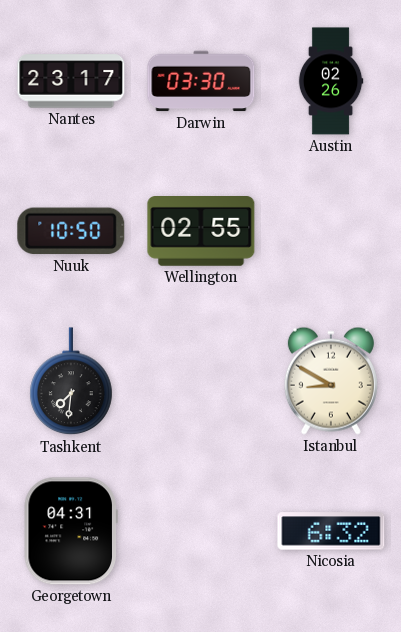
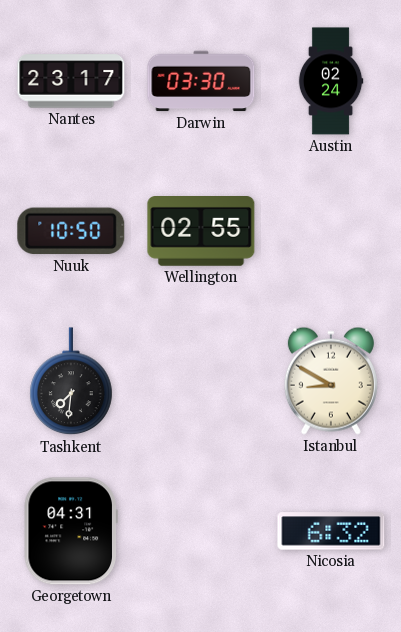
Austin: 02:26 -> 02:24 (331, 81)
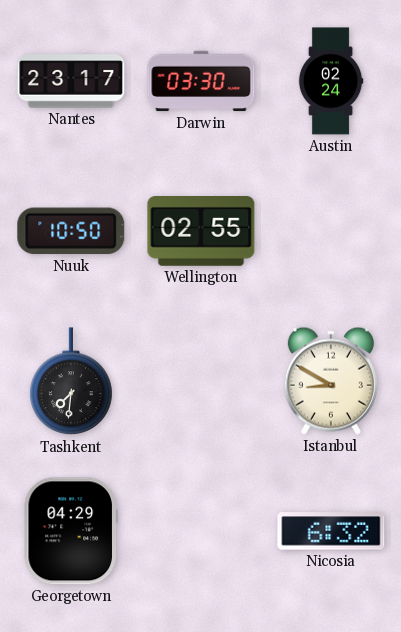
Georgetown: 04:31 -> 04:29 (71, 531)
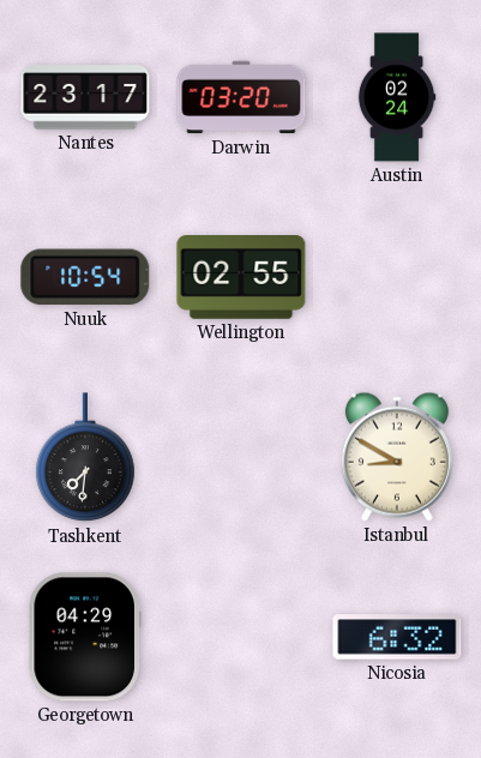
Darwin: 03:30 -> 03:20 (241, 97)
Nuuk: 10:50 -> 10:54 (85, 277)
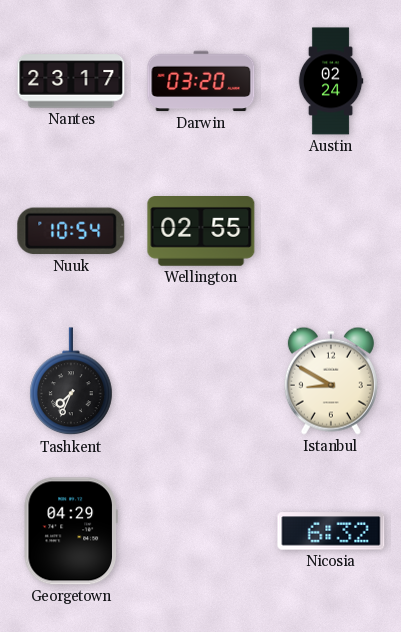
Tashkent: 7:31 -> 7:34 (71, 382)
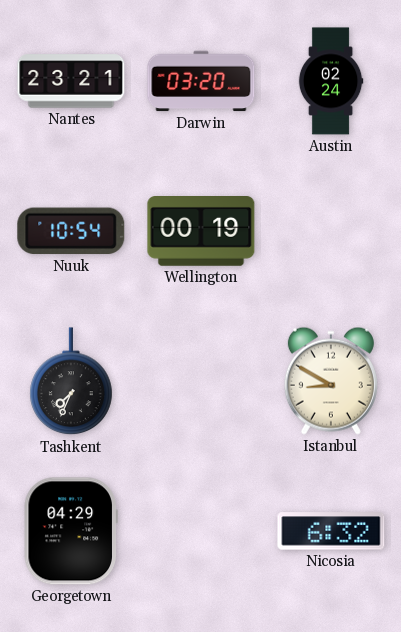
Nantes: 23:17 -> 23:21 (71, 81)
Wellington: 02:55 -> 00:19 (201, 232)
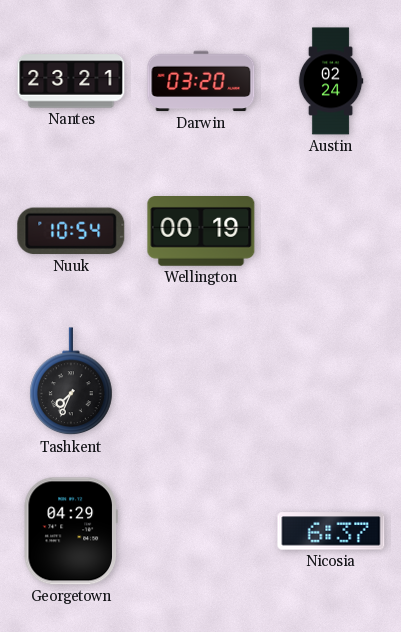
Istanbul: 8:50 -> none (331, 381)
Nicosia: 6:32 -> 6:37 (331, 531)
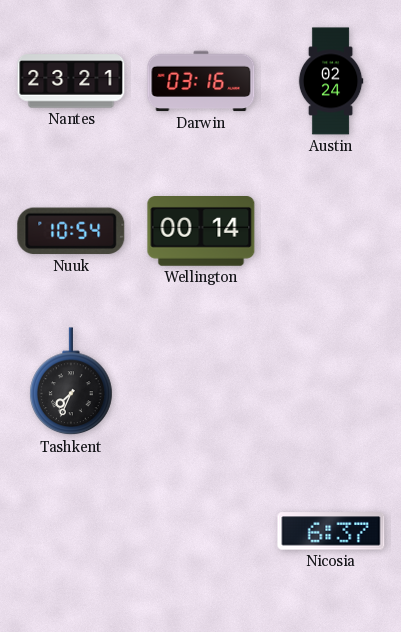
Darwin: 03:20 -> 03:16 (201, 81)
Wellington: 00:19 -> 00:14 (201, 232)
Georgetown: 04:29 -> none (71, 531)
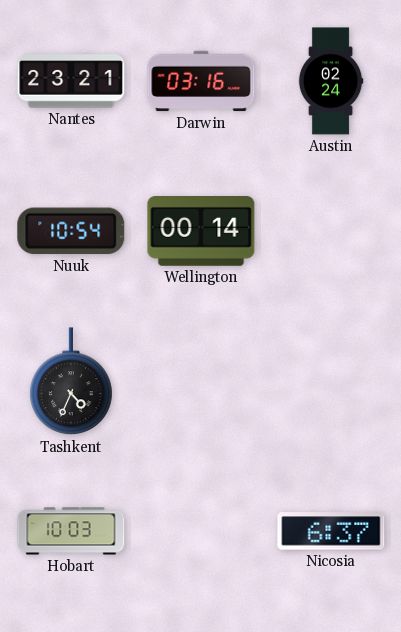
Tashkent: 7:34 -> 4:34 (71, 382)
Hobart: none -> 10:03 (71, 531)
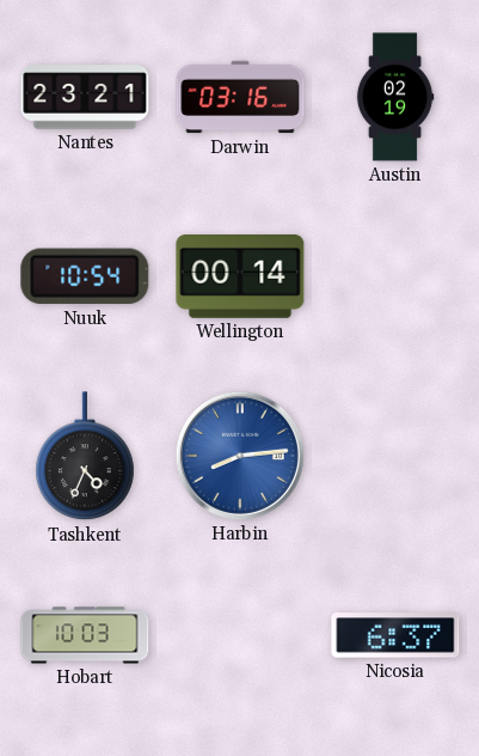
Austin: 02:24 -> 02:19 (395, 97)
Harbin: none -> 8:14 (240, 456)
